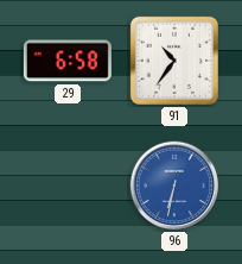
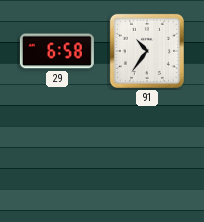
96: 6:32 -> none (174, 186)
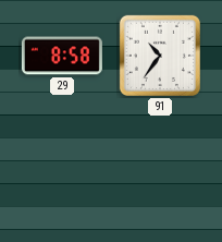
29: 6:58 -> 8:58 (62, 56)
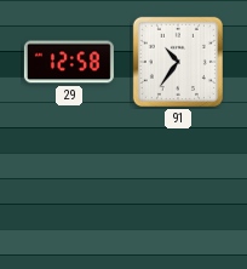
29: 8:58 -> 12:58 (69, 62)
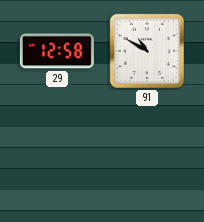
91: 10:36 -> 10:50 (147, 51)
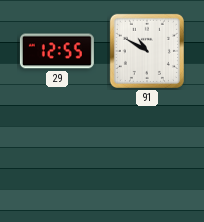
29: 12:58 -> 12:55 (57, 51)
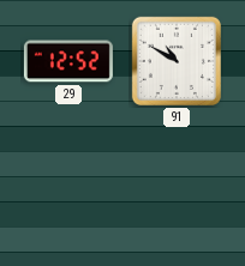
29: 12:55 -> 12:52 (68, 61)
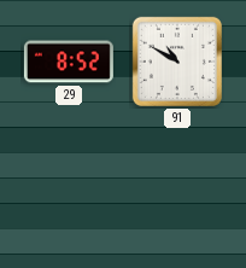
29: 12:52 -> 8:52 (69, 62)
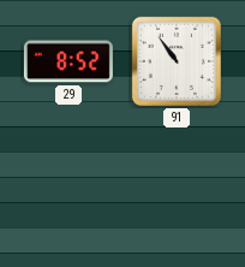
91: 10:50 -> 10:54 (177, 61)
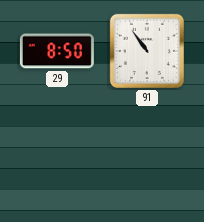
29: 8:52 -> 8:50 (57, 51)
